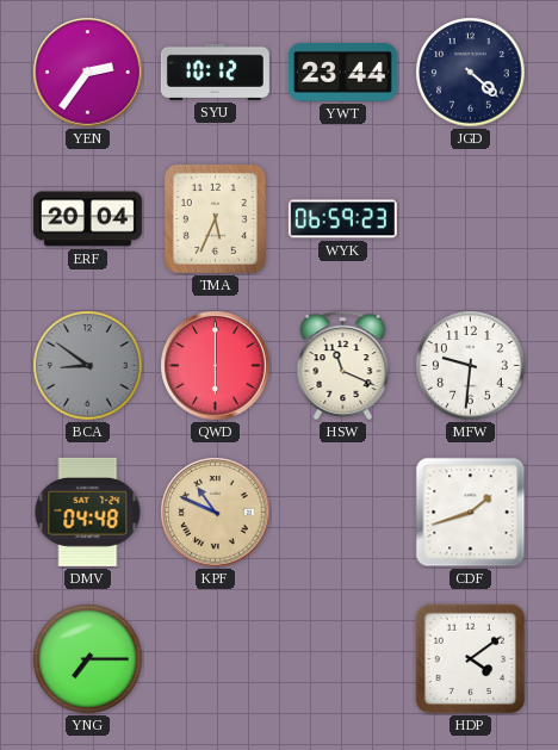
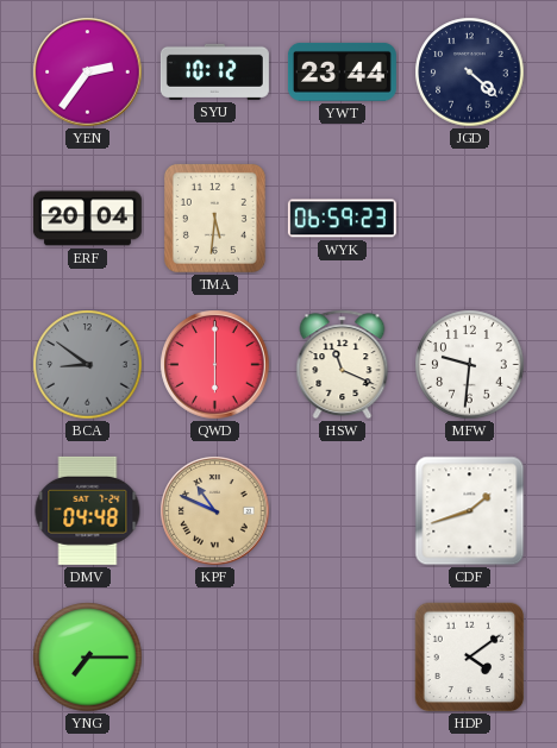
TMA: 5:34 -> 5:31 (214, 218)
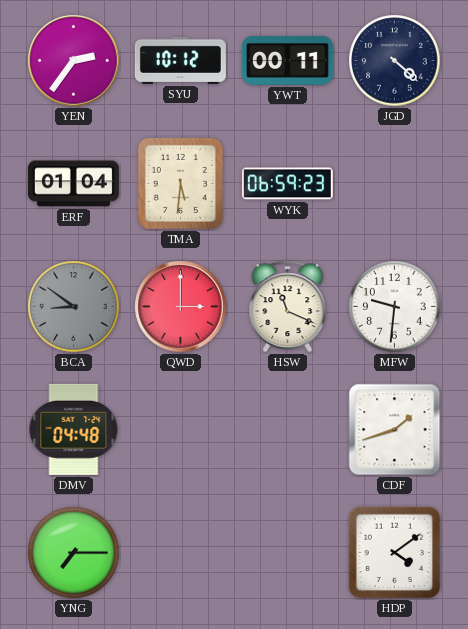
YWT: 23:44 -> 00:11 (287, 60)
ERF: 20:04 -> 01:04 (73, 184)
QWD: 6:00 -> 3:00 (181, 307)
KPF: 10:49 -> none (215, 511)
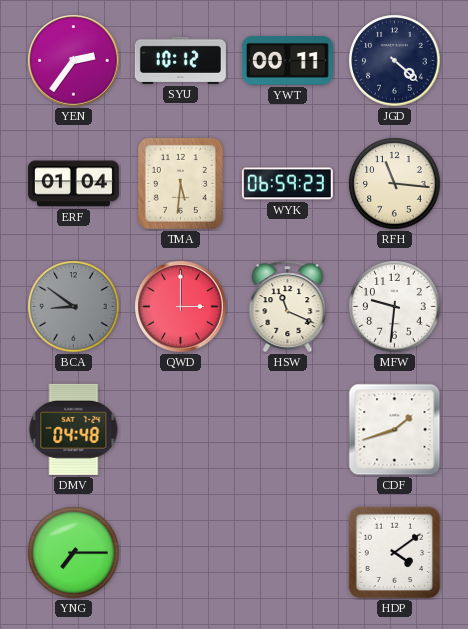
RFH: none -> 11:16 (395, 184)
